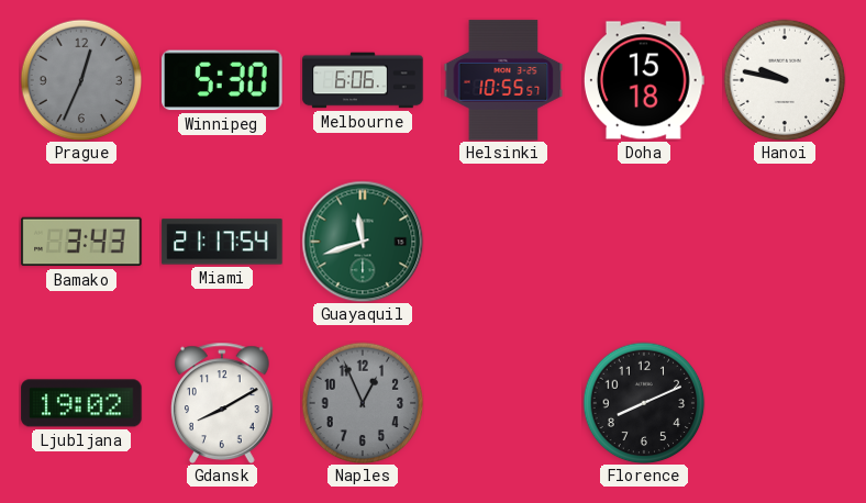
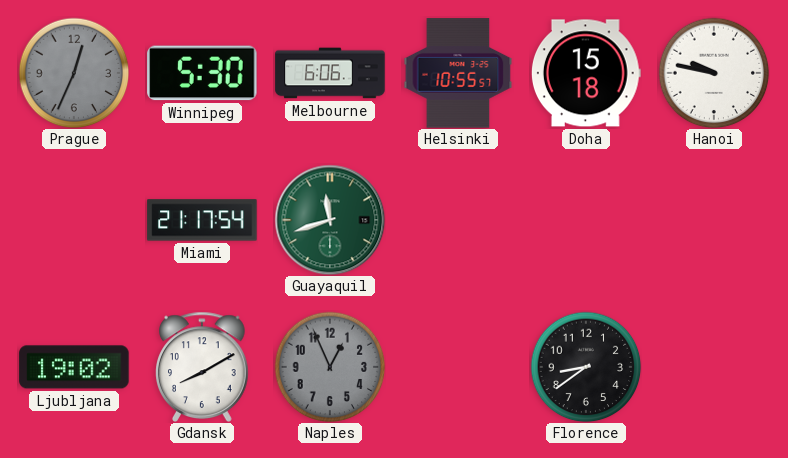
Bamako: 3:43 -> none (81, 242)
Florence: 8:11 -> 8:39 (586, 367)
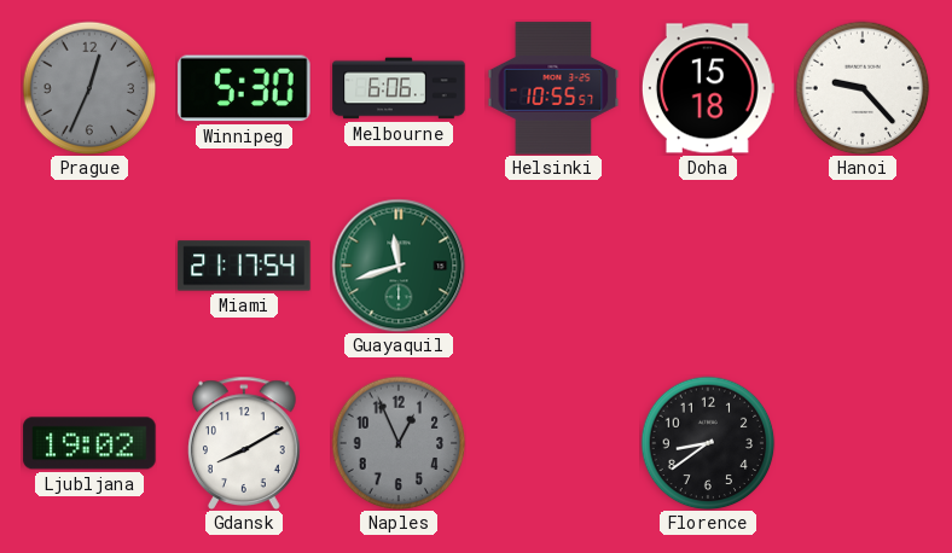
Hanoi: 9:47 -> 9:23 (863, 88)
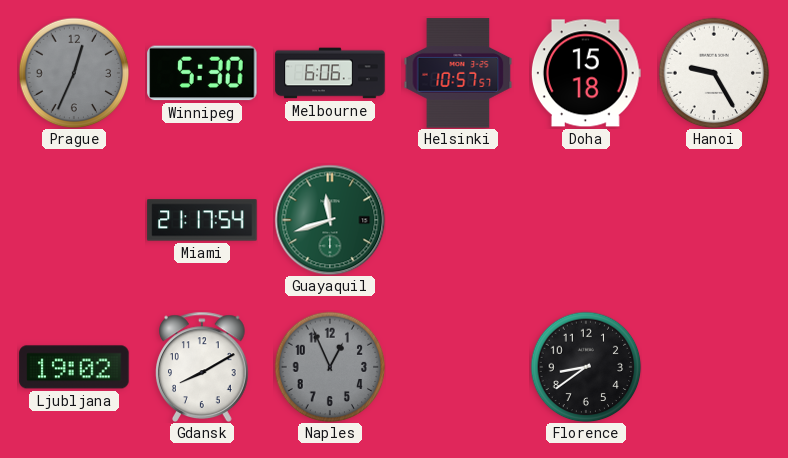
Helsinki: 10:55 -> 10:57 (458, 73)
Hanoi: 9:23 -> 9:25 (714, 73)
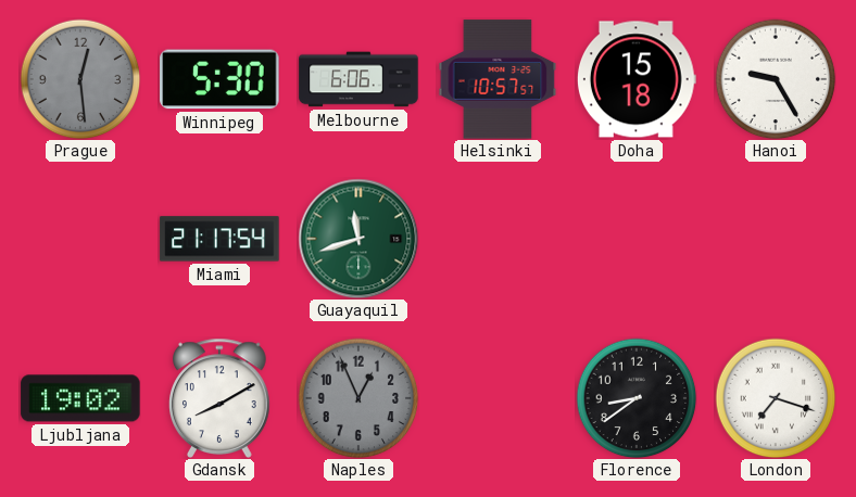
Prague: 12:34 -> 12:29 (80, 79)
London: none -> 7:18 (776, 398)
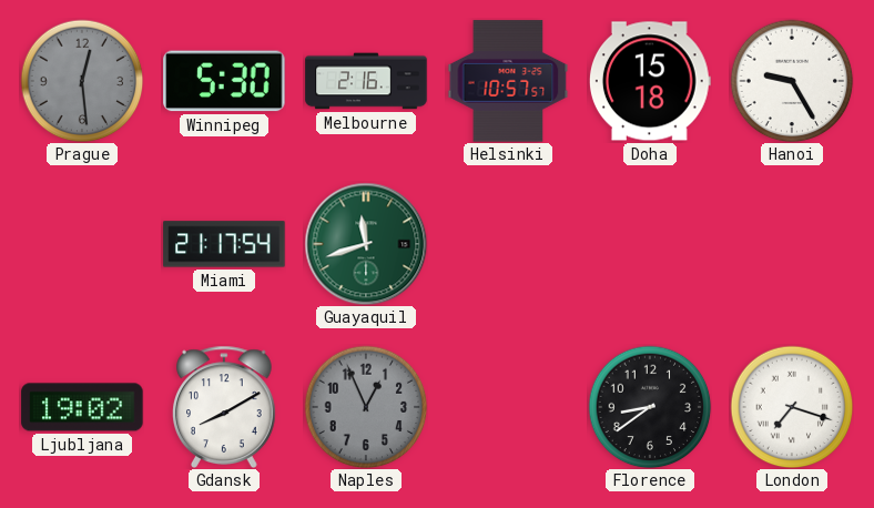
Melbourne: 6:06 -> 2:16 (366, 81)
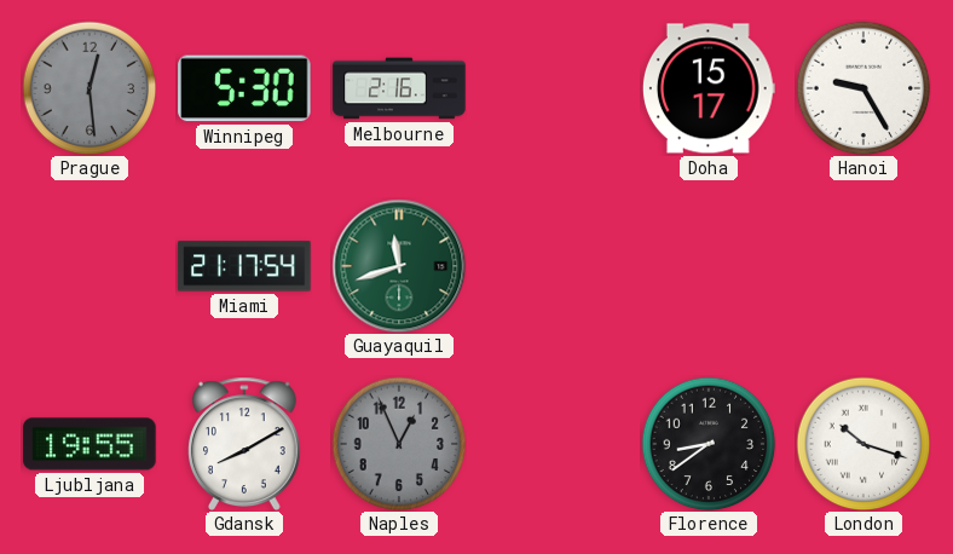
Helsinki: 10:57 -> none (508, 81)
Doha: 15:18 -> 15:17 (709, 88)
Ljubljana: 19:02 -> 19:55 (89, 444)
London: 7:18 -> 10:18 (864, 444)
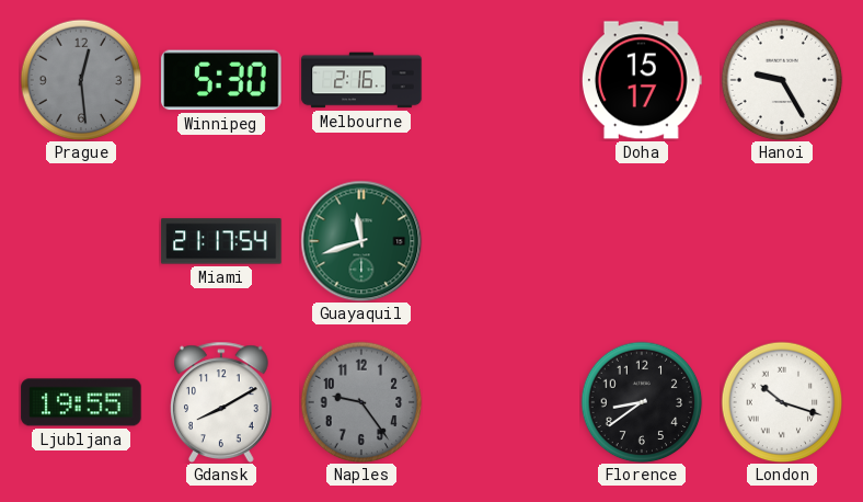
Naples: 12:56 -> 9:24 (361, 402)
